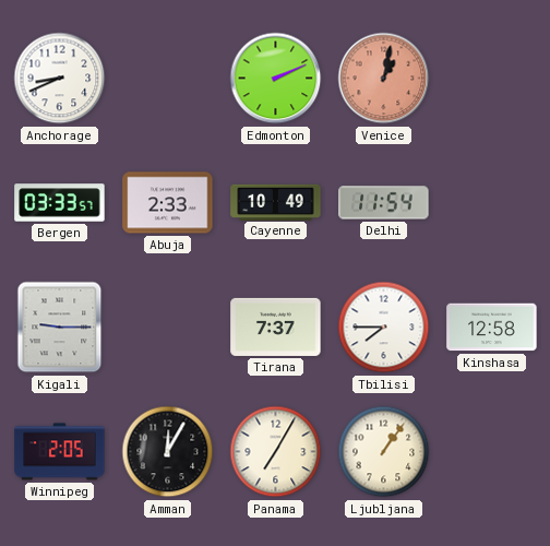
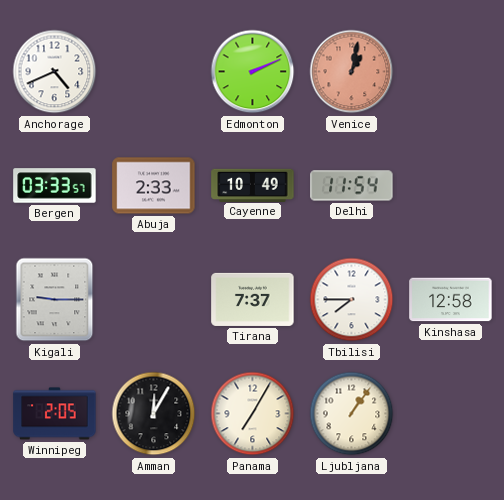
Anchorage: 8:41 -> 4:41 (55, 72)
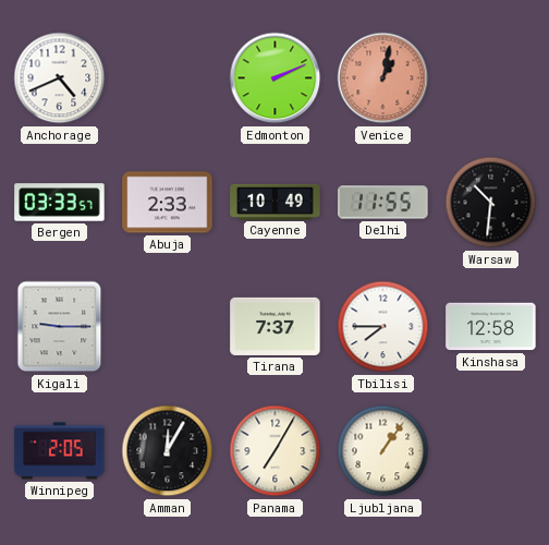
Delhi: 11:54 -> 11:55 (383, 203)
Warsaw: none -> 10:31 (491, 203)
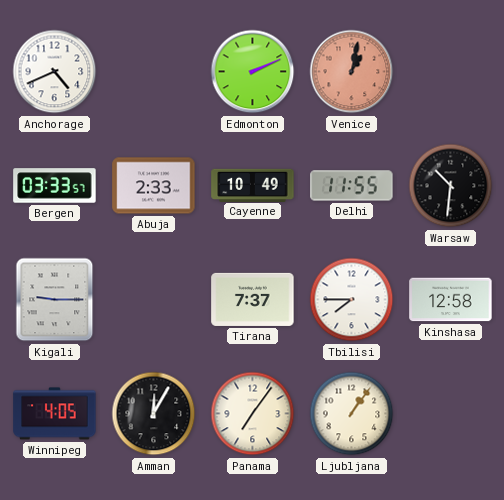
Winnipeg: 2:05 -> 4:05 (55, 414)
Panama: 7:05 -> 7:06 (253, 414)
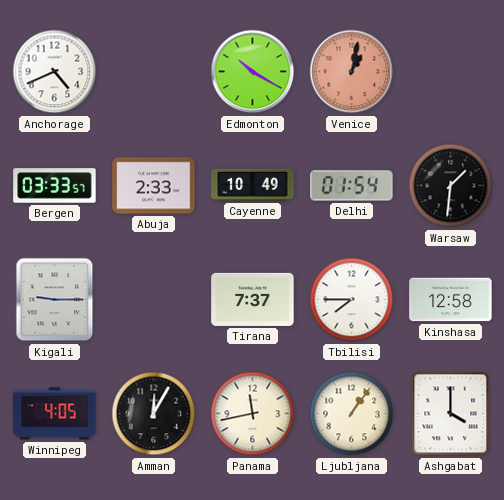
Edmonton: 2:11 -> 10:20 (253, 72)
Delhi: 11:55 -> 01:54 (352, 186)
Warsaw: 10:31 -> 1:31 (451, 186)
Panama: 7:06 -> 11:43 (253, 414)
Ashgabat: none -> 4:00 (451, 414)
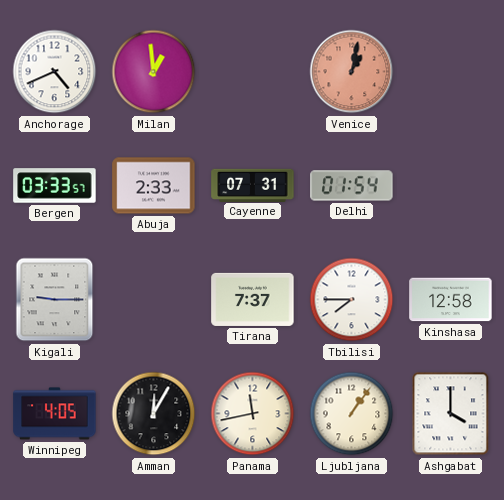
Milan: none -> 12:59 (154, 72)
Edmonton: 10:20 -> none (253, 72)
Cayenne: 10:49 -> 07:31 (253, 185)
Warsaw: 1:31 -> none (451, 186)
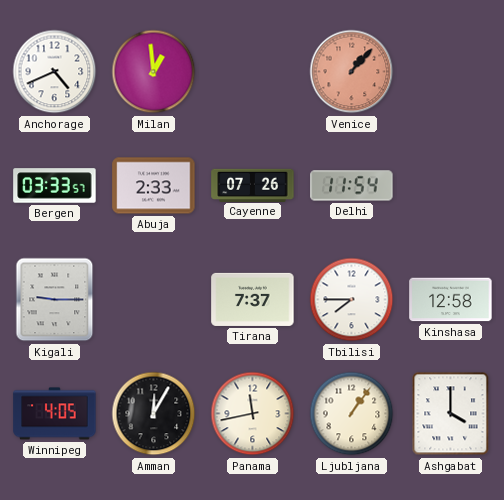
Venice: 1:02 -> 1:07 (352, 72)
Cayenne: 07:31 -> 07:26 (253, 185)
Delhi: 01:54 -> 11:54 (352, 186)
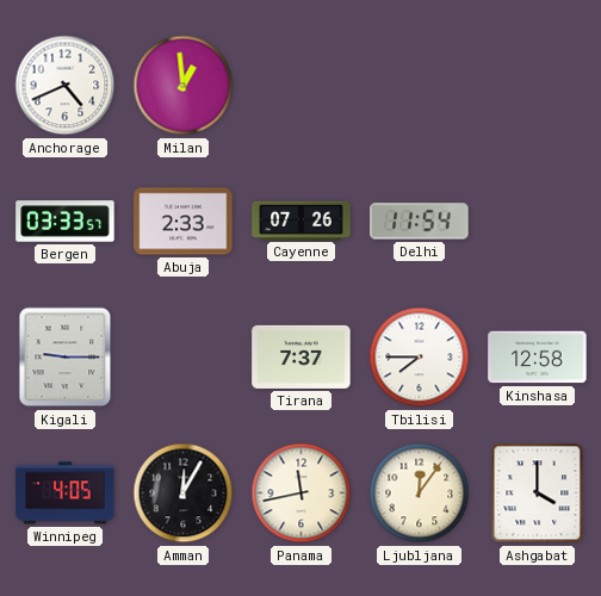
Venice: 1:07 -> none (352, 72)
Ljubljana: 1:06 -> 12:06 (420, 493)
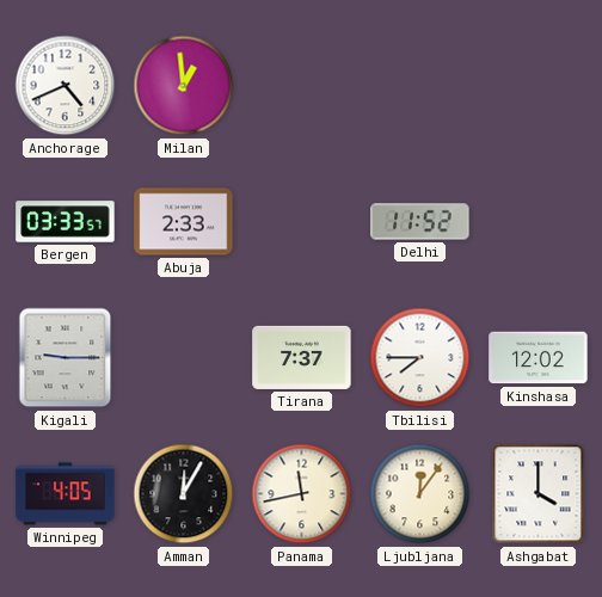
Cayenne: 07:26 -> none (302, 221)
Delhi: 11:54 -> 11:52 (420, 222)
Kinshasa: 12:58 -> 12:02 (539, 358)
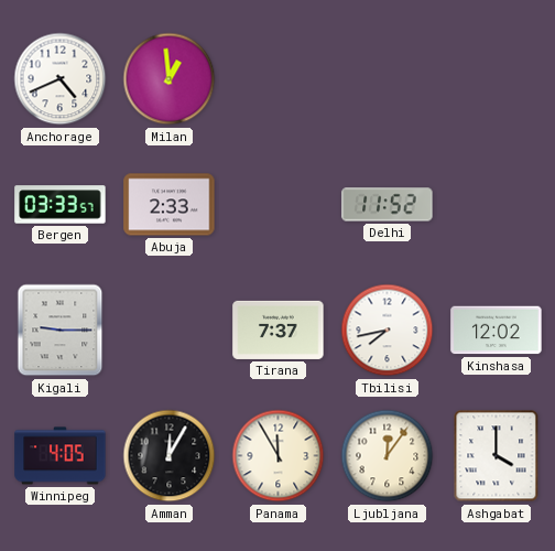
Tbilisi: 7:45 -> 7:43 (388, 331)
Panama: 11:43 -> 11:55 (279, 456)
